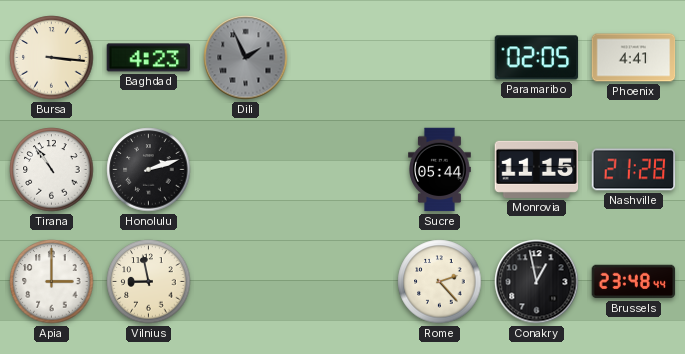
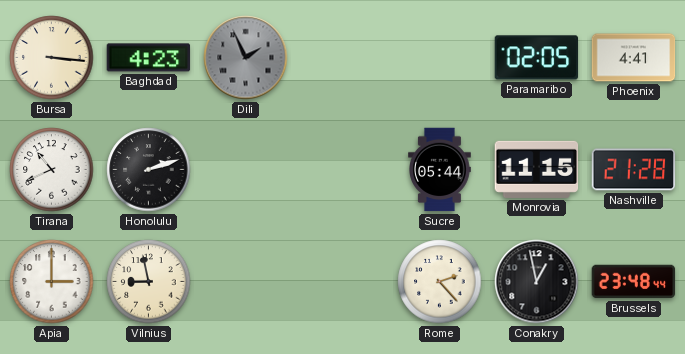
Tirana: 10:54 -> 10:41 (52, 170)
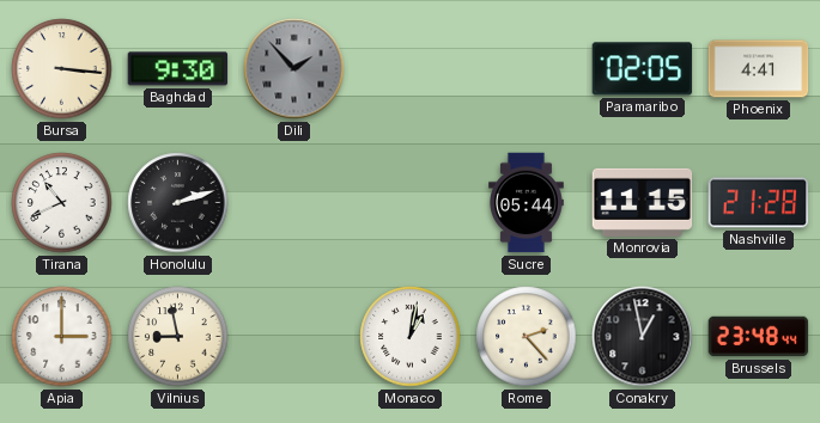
Baghdad: 4:23 -> 9:30 (178, 69)
Dili: 1:56 -> 1:53 (294, 69)
Monaco: none -> 1:02 (411, 337)
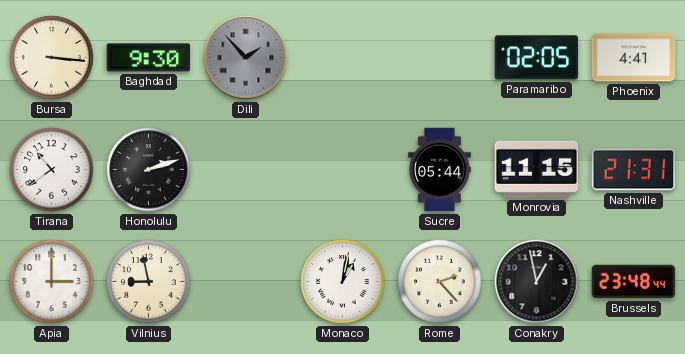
Tirana: 10:41 -> 10:39 (52, 170)
Nashville: 21:28 -> 21:31 (634, 170)
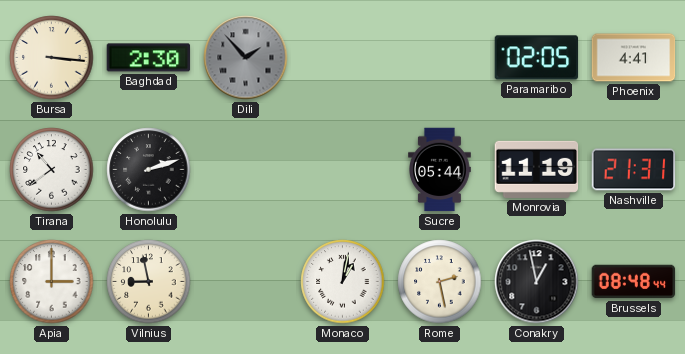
Baghdad: 9:30 -> 2:30 (149, 58)
Monrovia: 11:15 -> 11:19 (537, 169)
Rome: 2:23 -> 2:28 (440, 282)
Brussels: 23:48 -> 08:48 (634, 282)
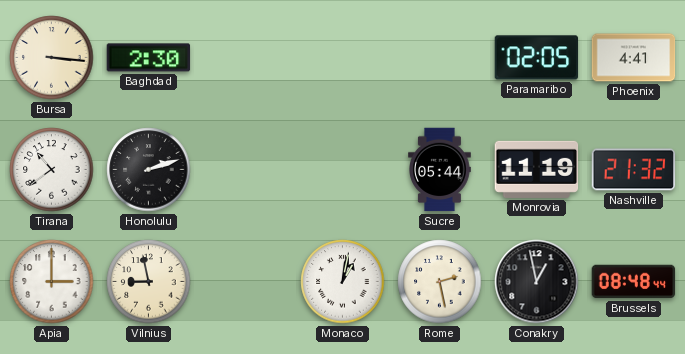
Dili: 1:53 -> none (246, 58)
Nashville: 21:31 -> 21:32 (634, 170)
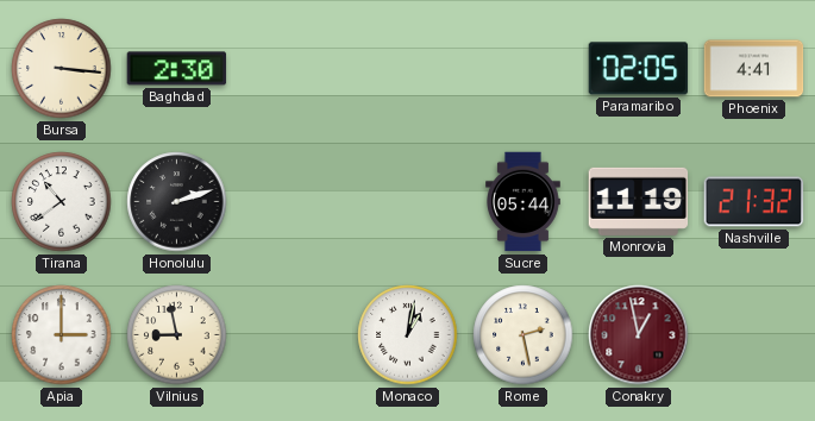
Conakry dial: black -> burgundy (639, 335)
Brussels: 08:48 -> none (634, 282)
